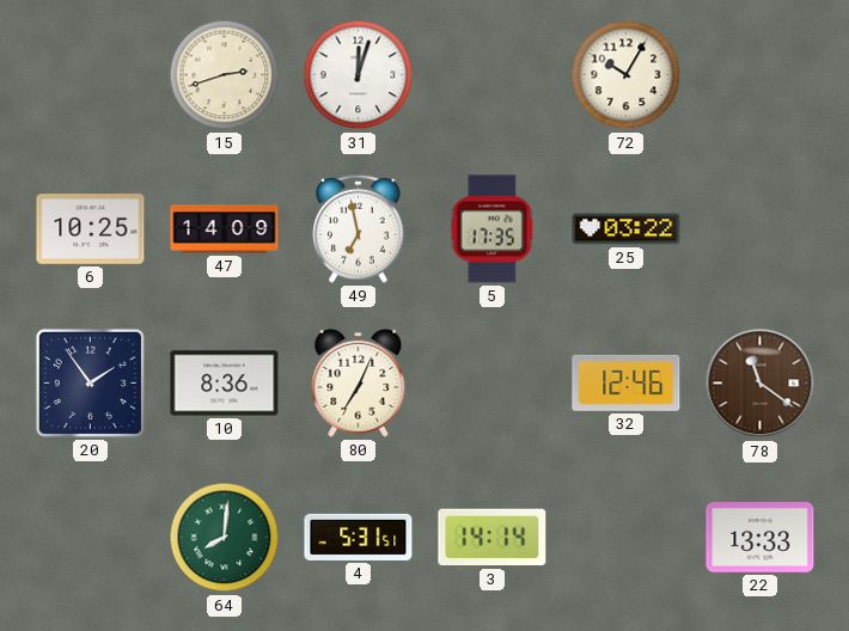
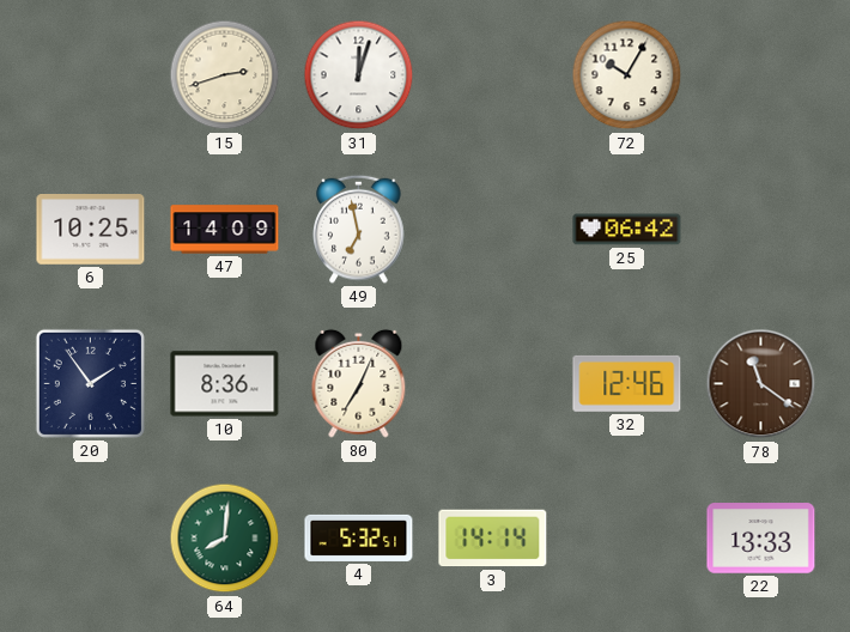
5: 17:35 -> none (493, 229)
25: 03:22 -> 06:42 (627, 230)
4: 5:31 -> 5:32 (359, 537)
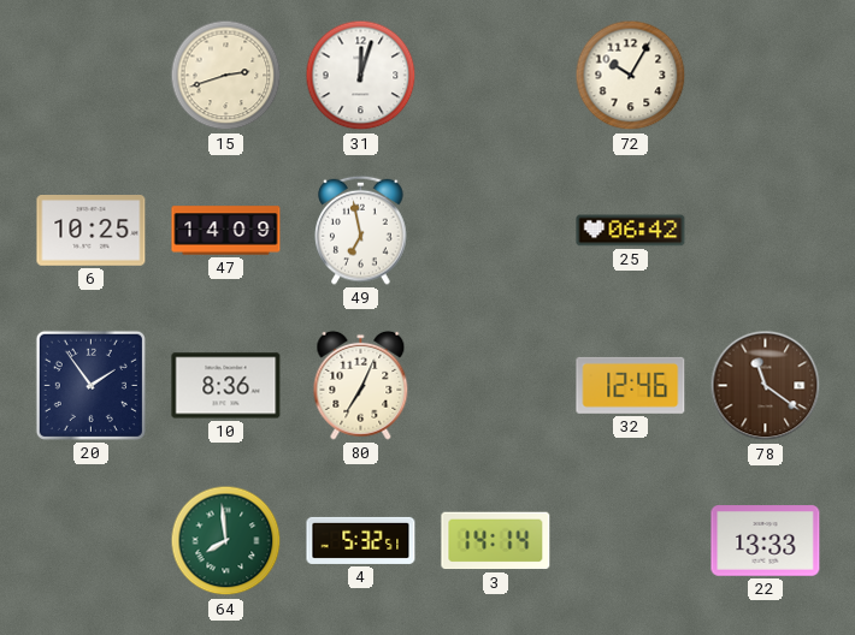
64: 8:01 -> 7:59 (226, 541)
